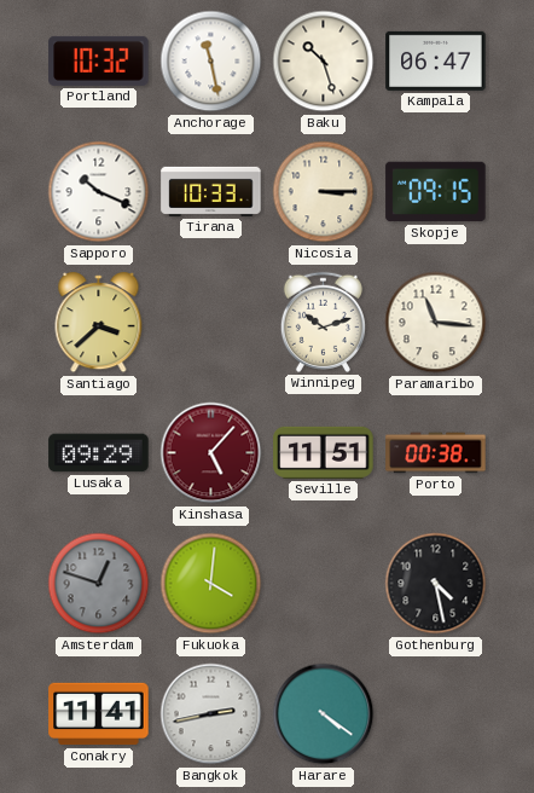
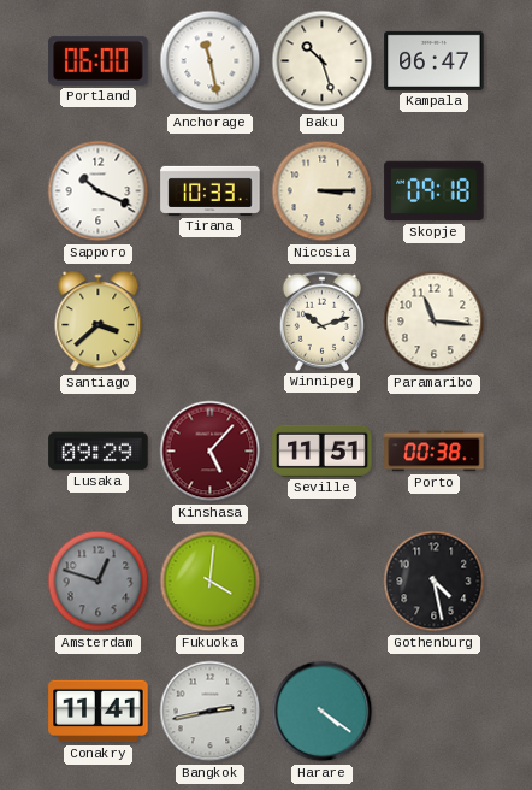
Portland: 10:32 -> 06:00 (99, 60)
Skopje: 09:15 -> 09:18 (435, 191)
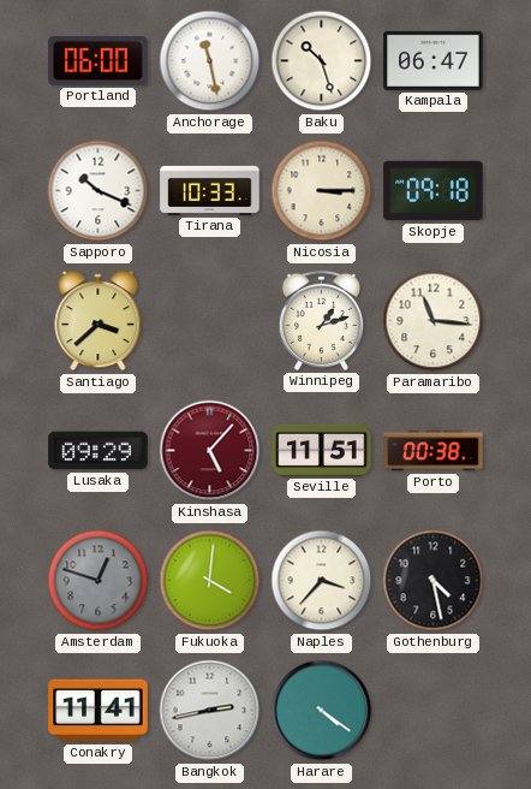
Winnipeg: 10:12 -> 1:12 (321, 320)
Naples: none -> 3:37 (322, 581)
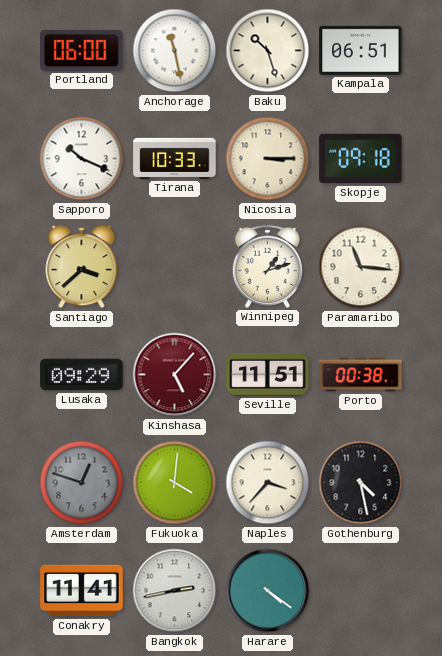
Kampala: 06:47 -> 06:51 (361, 50)
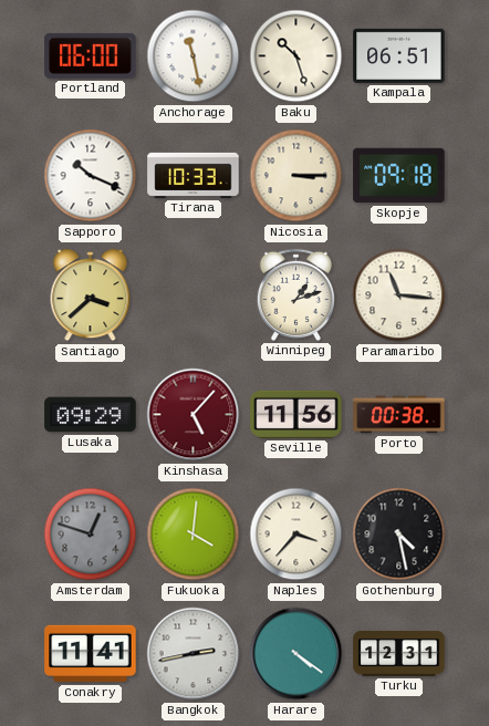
Seville: 11:51 -> 11:56 (296, 414)
Turku: none -> 12:31 (399, 654)
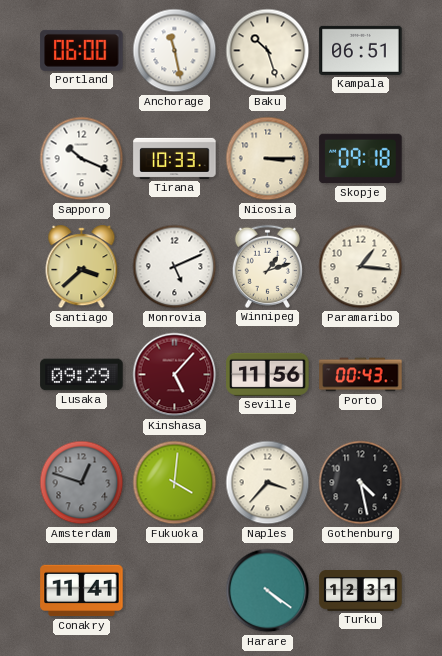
Monrovia: none -> 5:11 (175, 267)
Paramaribo: 11:16 -> 1:16 (361, 267)
Porto: 00:38 -> 00:43 (361, 375)
Bangkok: 2:43 -> none (194, 654)
